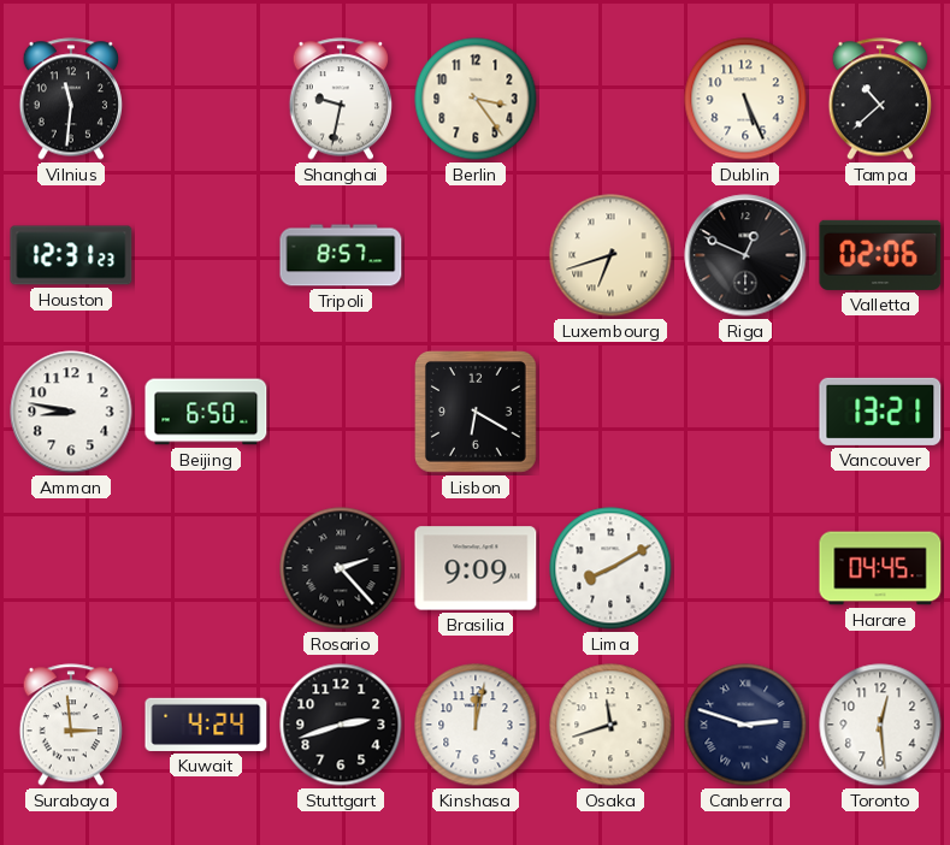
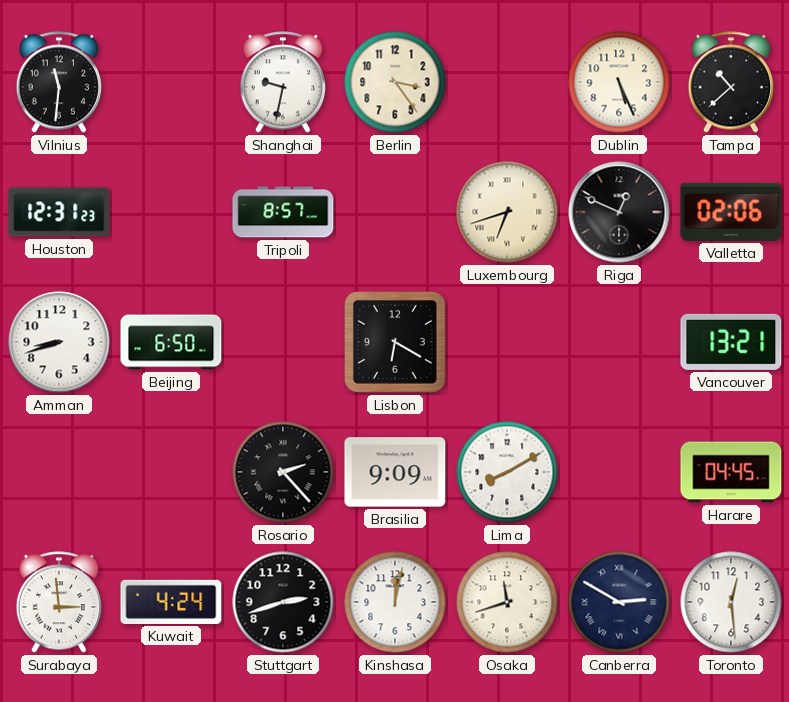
Amman: 8:47 -> 8:42 (59, 342)
Canberra: 2:48 -> 2:50 (619, 602)
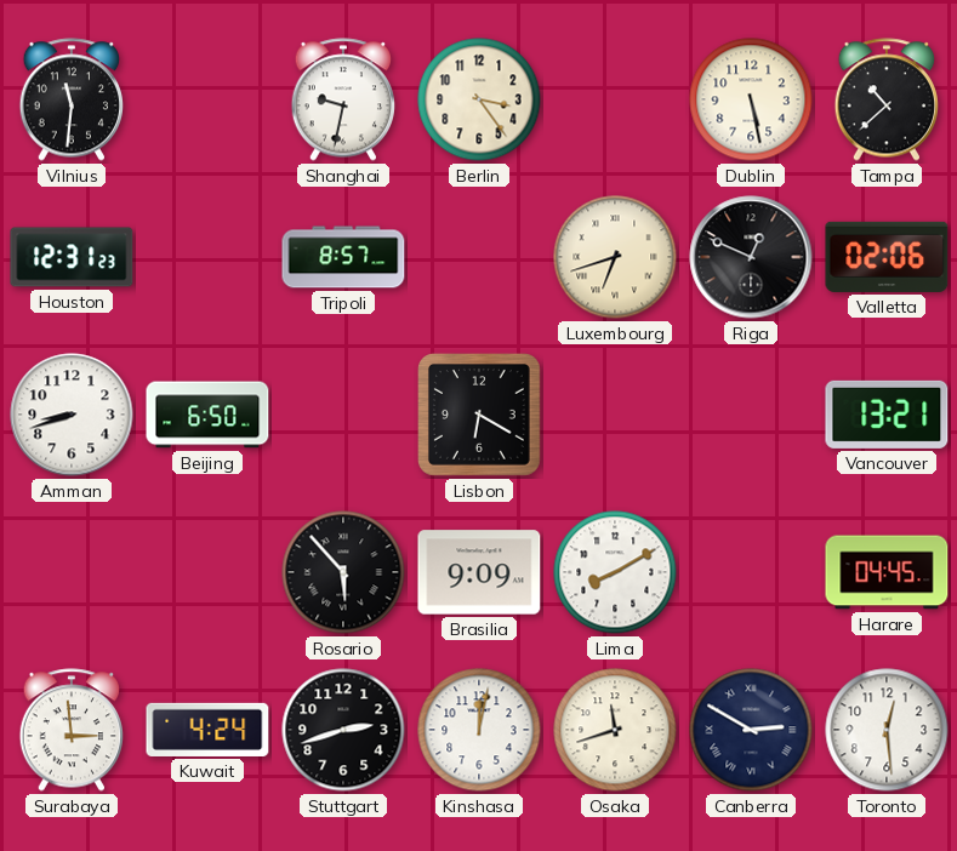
Dublin: 5:26 -> 5:28 (751, 99)
Rosario: 2:23 -> 5:53 (343, 572)
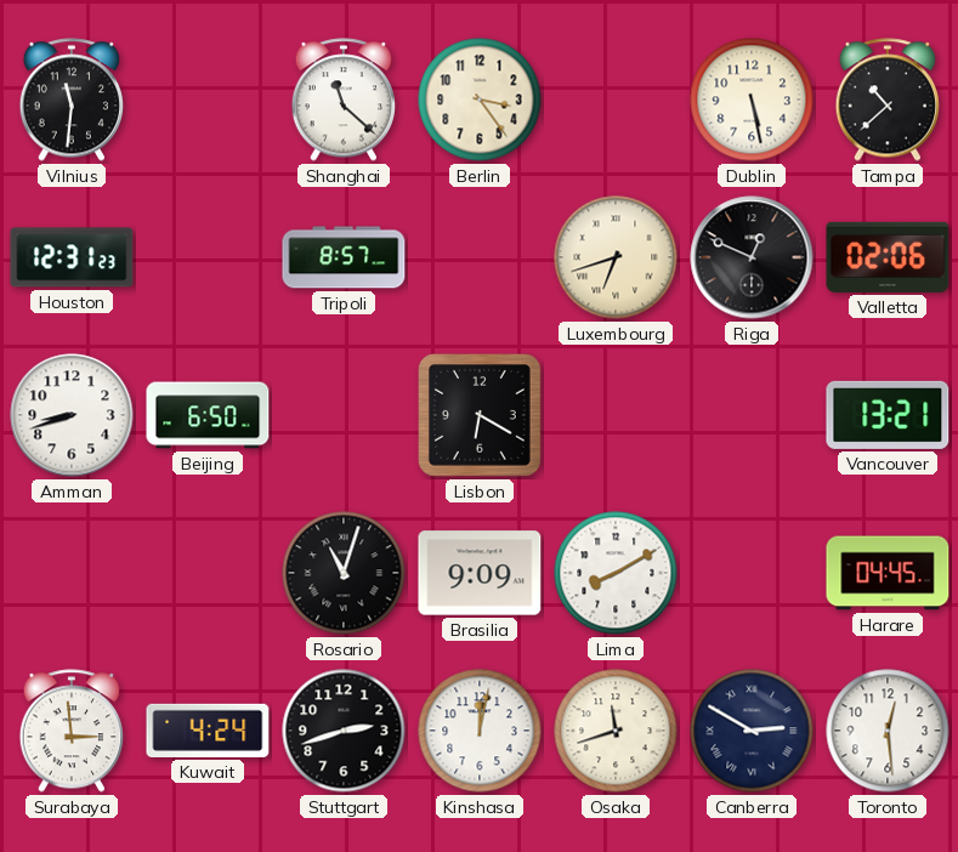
Shanghai: 9:32 -> 11:22 (342, 100)
Rosario: 5:53 -> 11:03 (344, 573)
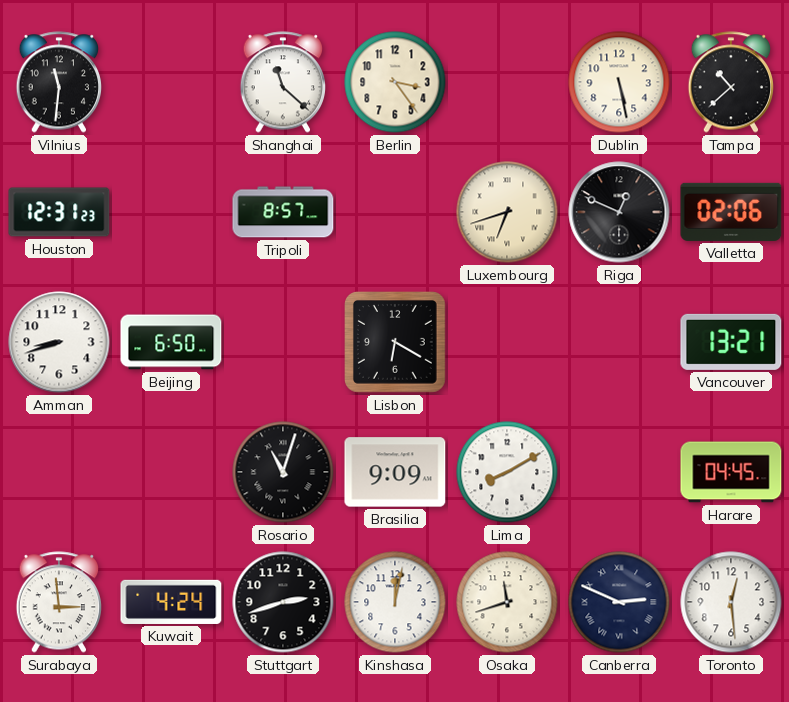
Canberra: 2:50 -> 2:49 (619, 602)
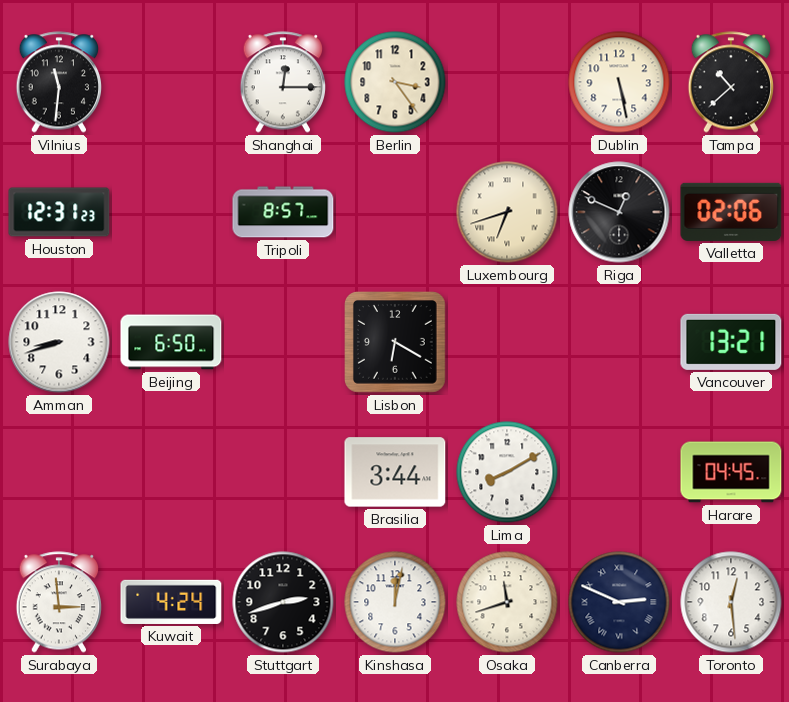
Shanghai: 11:22 -> 12:15 (282, 82)
Rosario: 11:03 -> none (283, 472)
Brasilia: 9:09 -> 3:44 (395, 472)
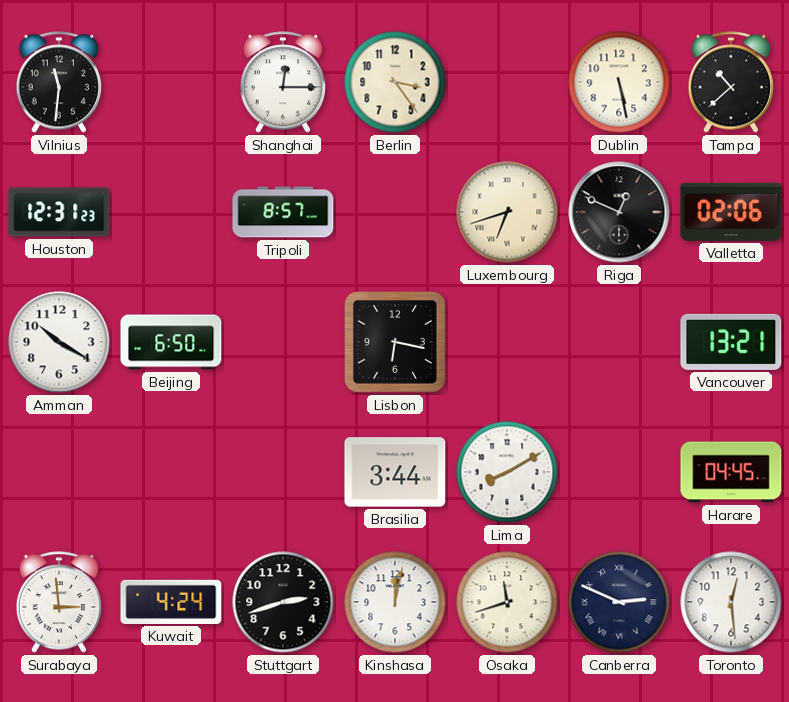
Amman: 8:42 -> 10:20 (59, 342)
Lisbon: 6:20 -> 6:17 (396, 343)
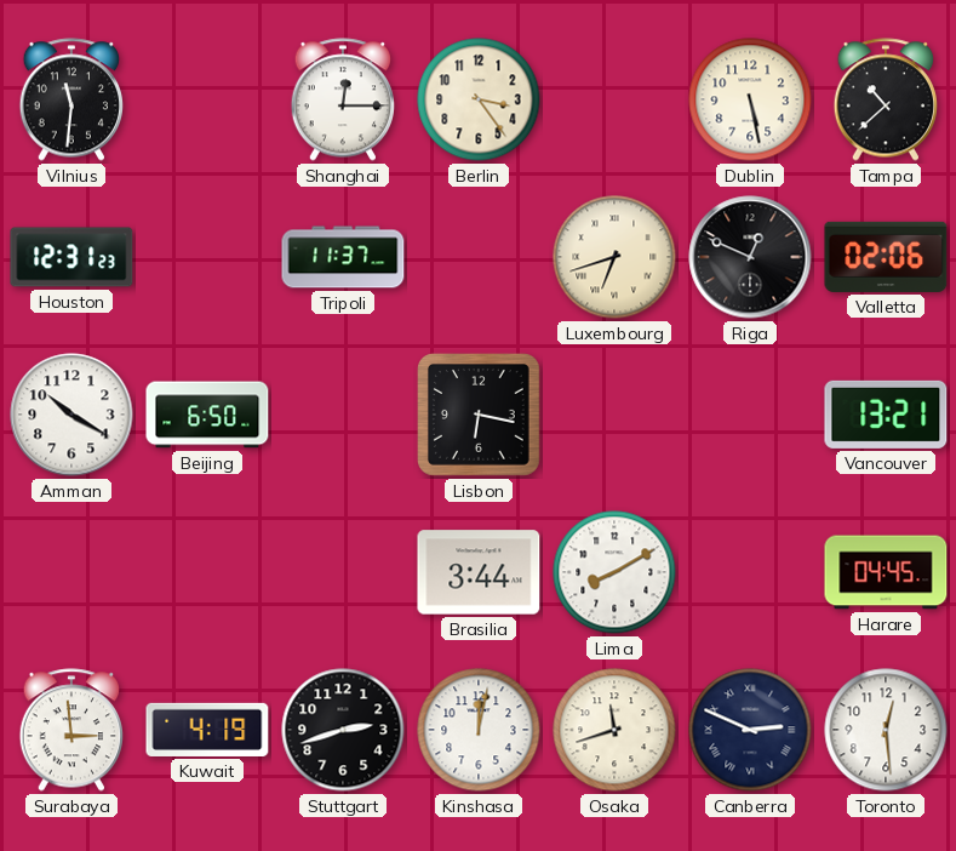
Tripoli: 8:57 -> 11:37 (343, 257)
Kuwait: 4:24 -> 4:19 (207, 730)
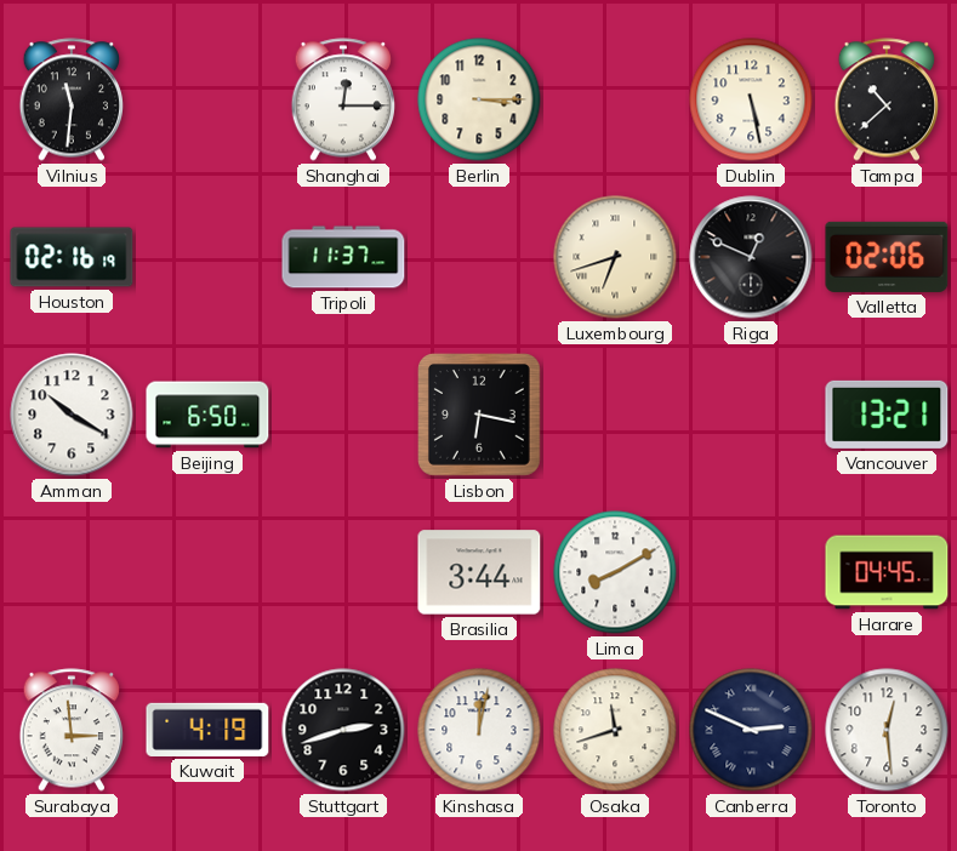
Berlin: 3:24 -> 3:15 (479, 99)
Houston: 12:31 -> 02:16 (72, 257)
